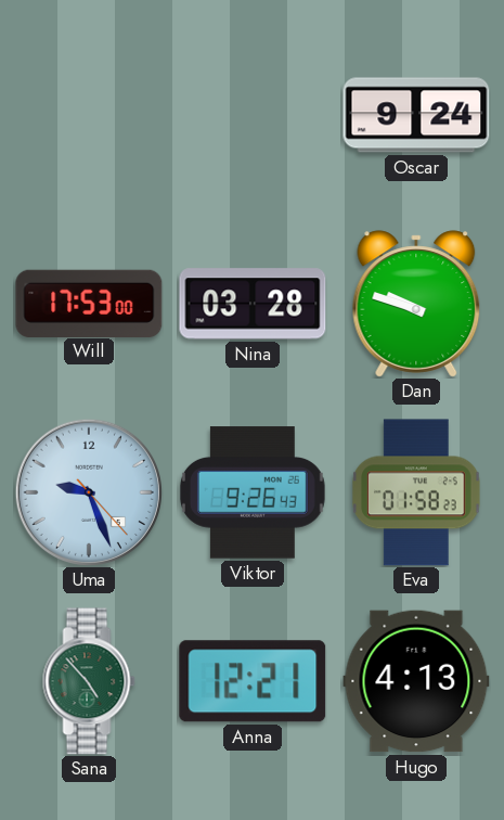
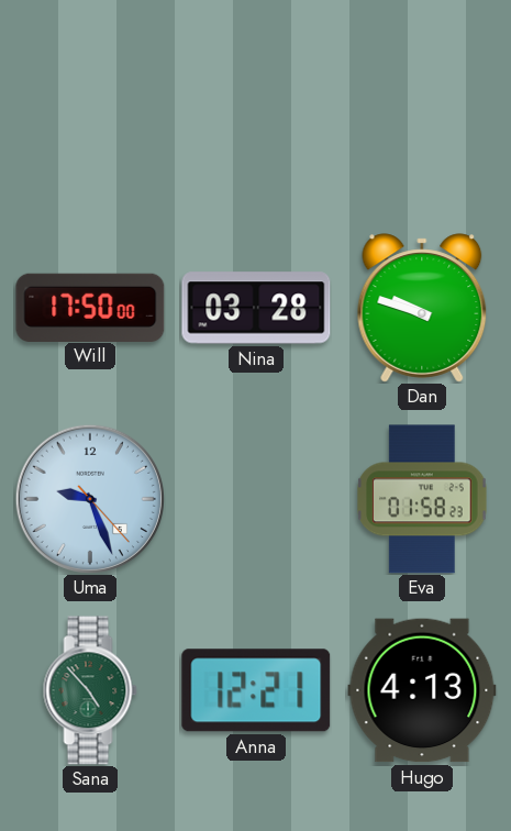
Oscar: 9:24 -> none (416, 115)
Will: 17:53 -> 17:50 (90, 307)
Viktor: 9:26 -> none (253, 492)
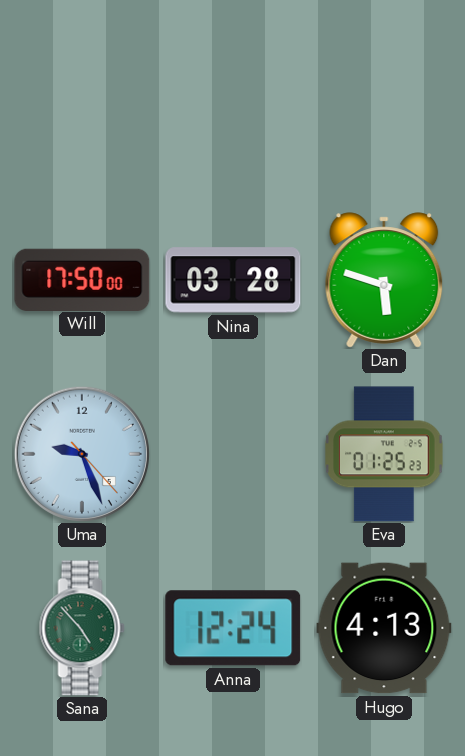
Dan: 9:48 -> 5:48 (384, 280)
Eva: 01:58 -> 01:25 (384, 454)
Anna: 12:21 -> 12:24 (233, 628)
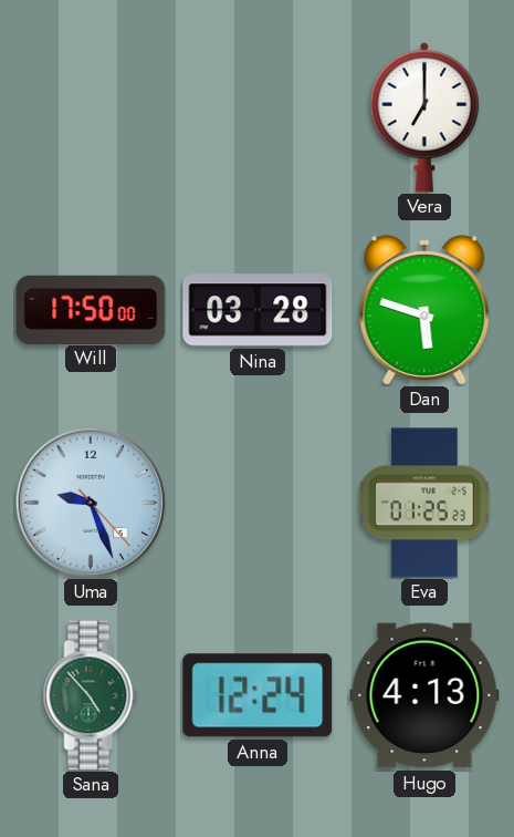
Vera: none -> 7:00 (424, 117)
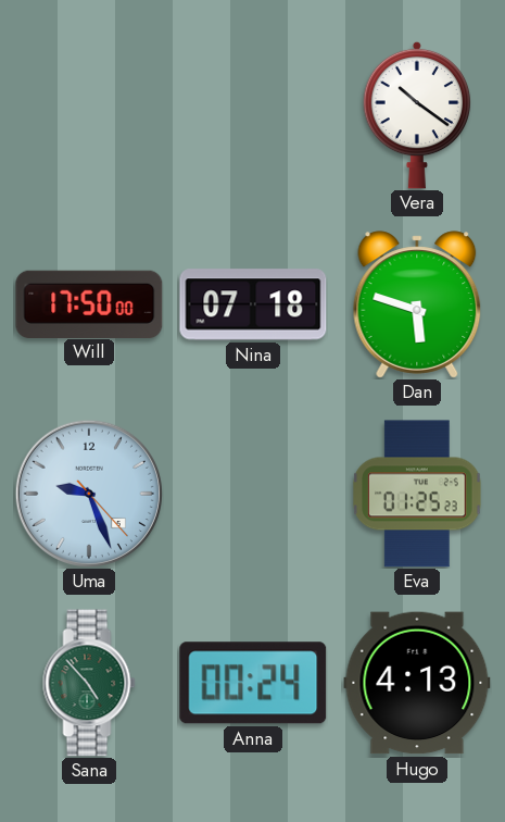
Vera: 7:00 -> 10:21 (417, 115)
Nina: 03:28 -> 07:18 (253, 304)
Anna: 12:24 -> 00:24 (253, 683)
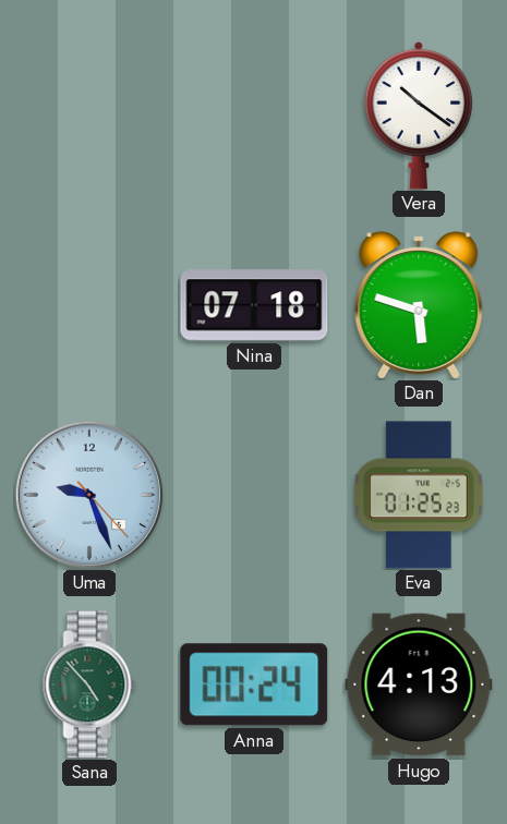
Will: 17:50 -> none (89, 303)
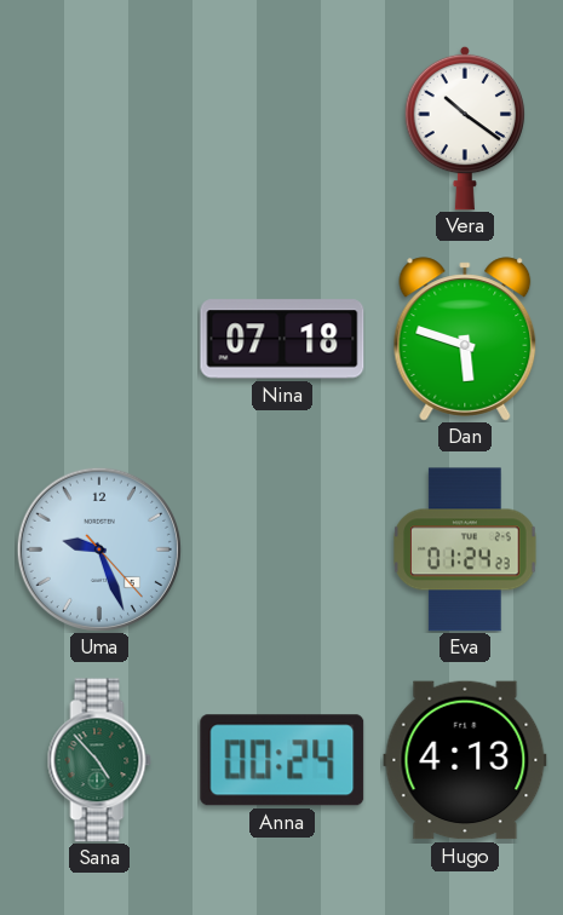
Eva: 01:25 -> 01:24 (465, 549)
